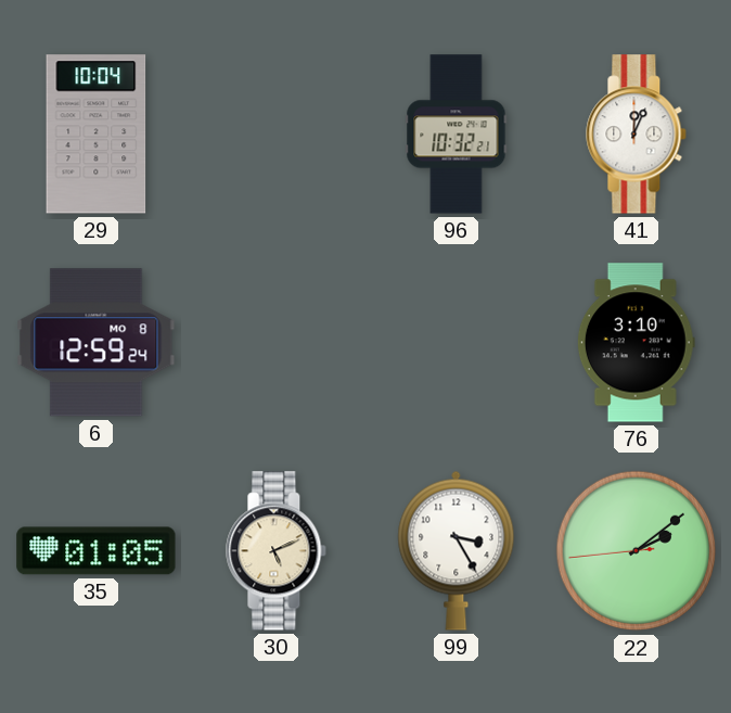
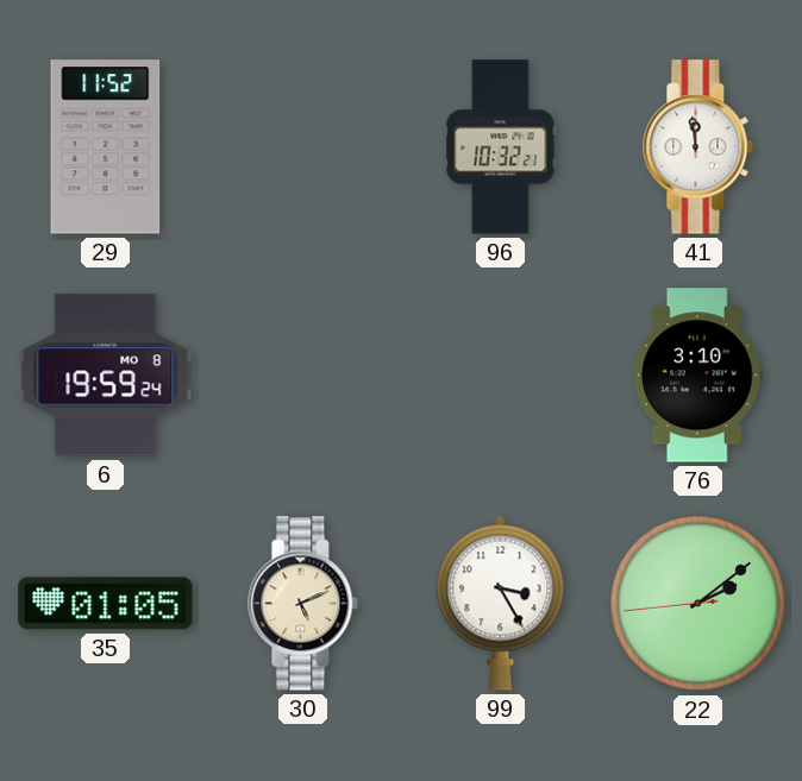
29: 10:04 -> 11:52 (106, 147)
41: 12:04 -> 11:59 (698, 147)
6: 12:59 -> 19:59 (106, 376)
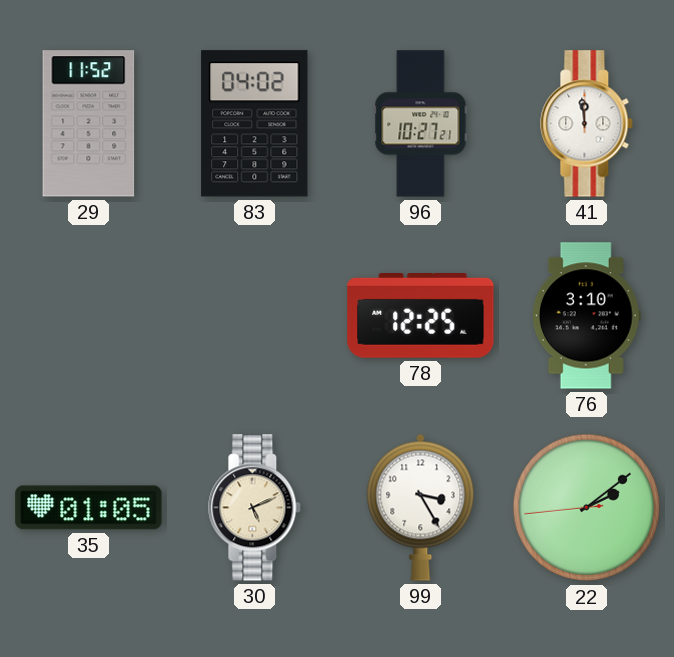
83: none -> 04:02 (255, 124)
96: 10:32 -> 10:27 (421, 124)
6: 19:59 -> none (106, 376)
78: none -> 12:25 (421, 316)
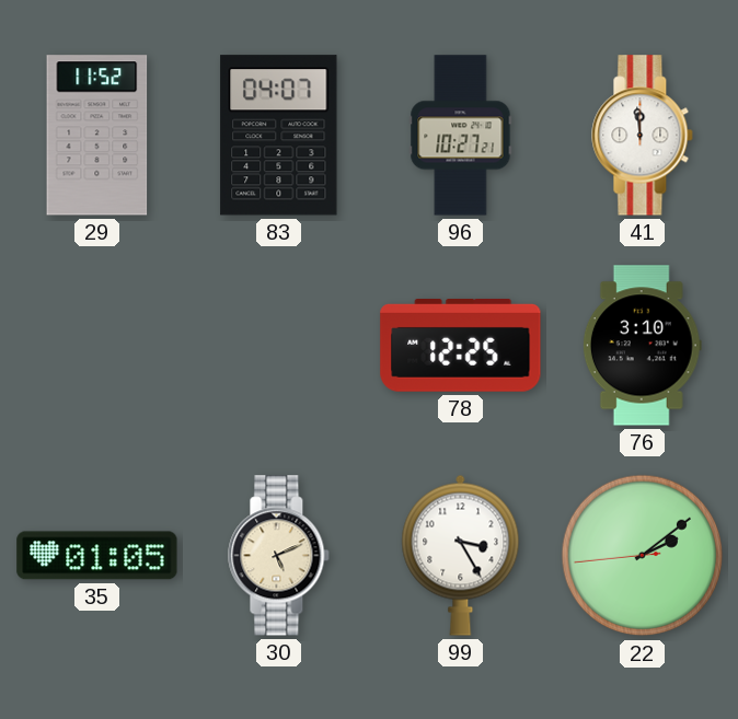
83: 04:02 -> 04:07 (279, 136)
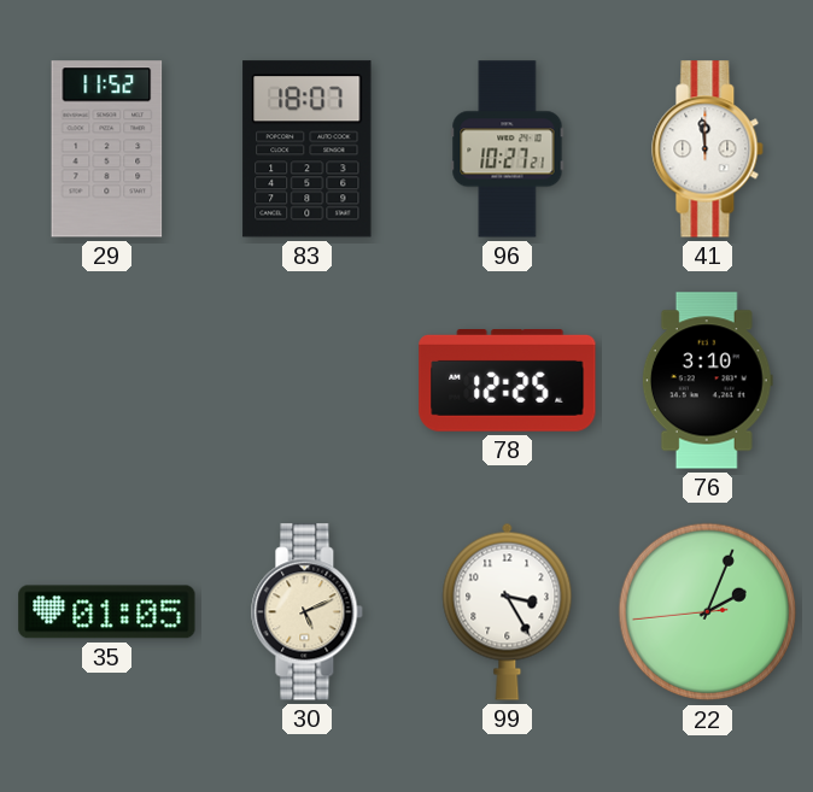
83: 04:07 -> 18:07 (308, 149)
22: 2:08 -> 2:03 (708, 612)
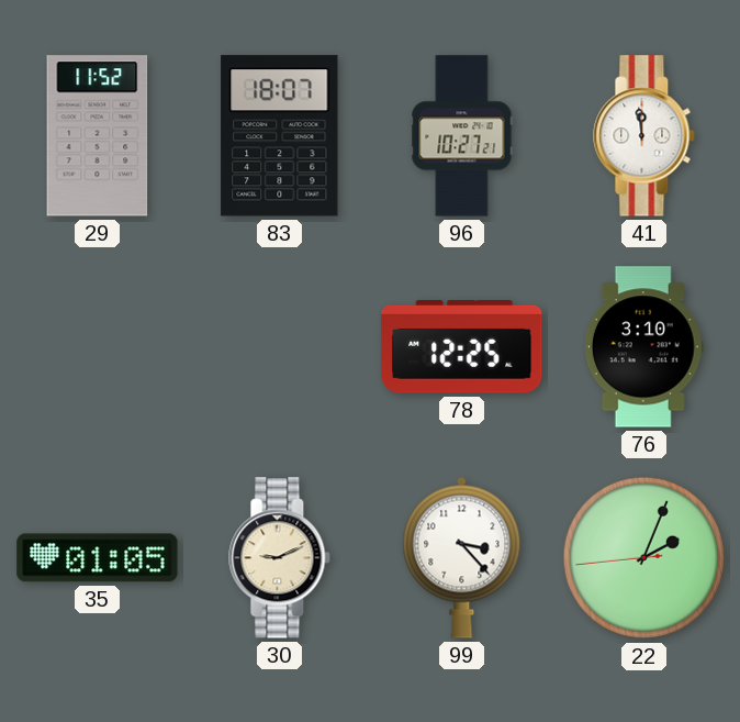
30: 5:11 -> 9:11 (280, 558)
99: 3:25 -> 3:23 (462, 557)
